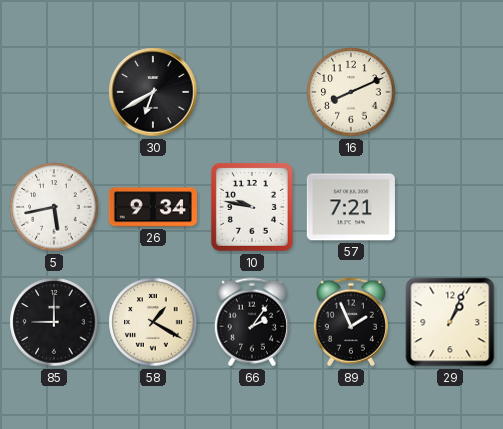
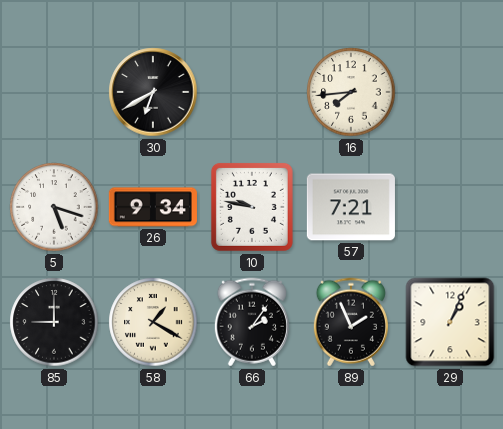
16: 8:11 -> 7:44 (351, 92)
5: 5:43 -> 5:18 (54, 207)
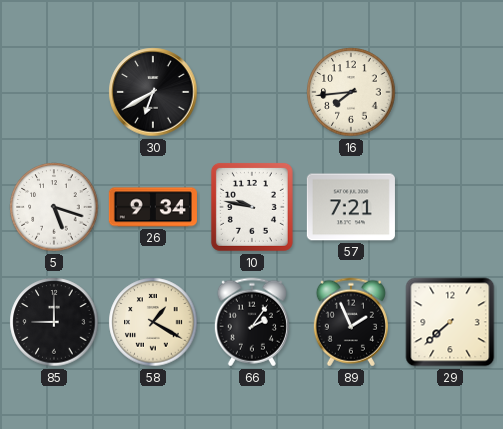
29: 1:04 -> 7:38 (450, 322)
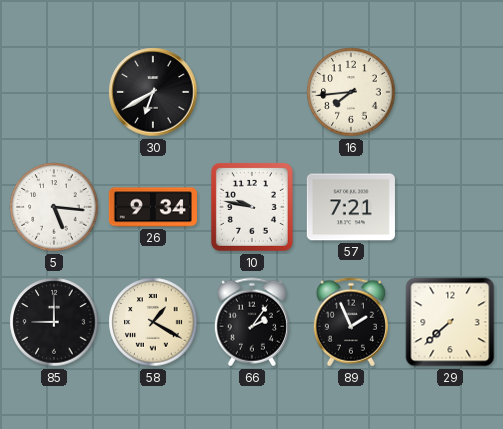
5: 5:18 -> 5:16 (54, 207)
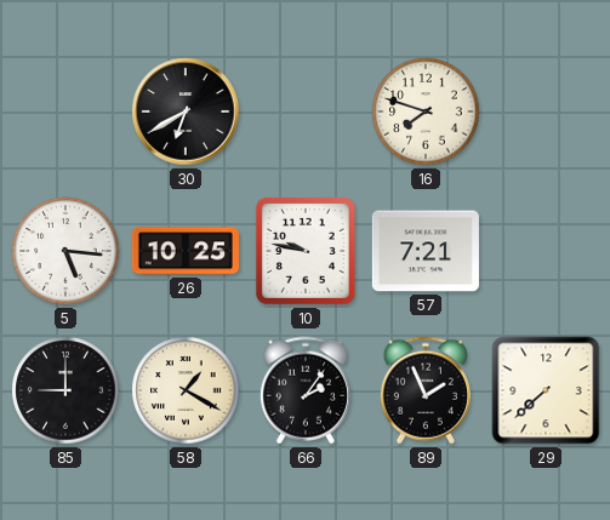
16: 7:44 -> 7:48 (426, 112)
26: 9:34 -> 10:25 (186, 251)
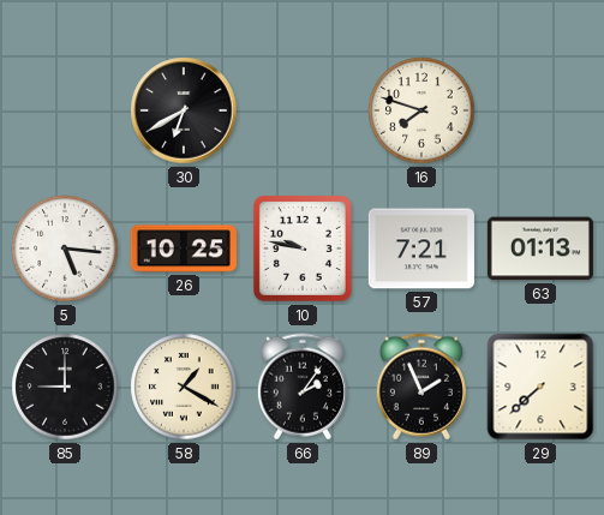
63: none -> 01:13 (540, 248)
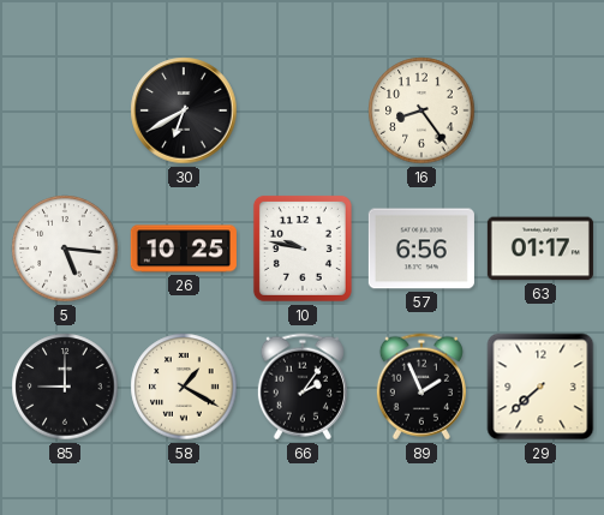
16: 7:48 -> 8:24 (421, 110)
57: 7:21 -> 6:56 (421, 248)
63: 01:13 -> 01:17 (540, 248)
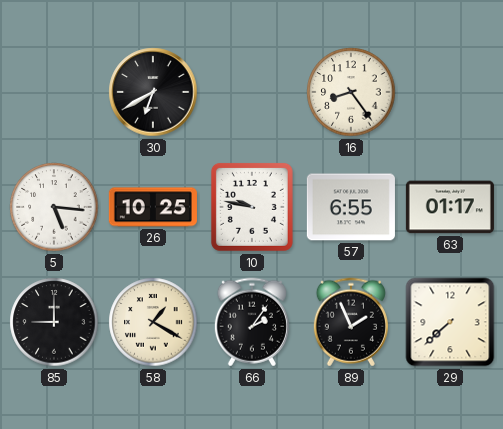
57: 6:56 -> 6:55 (351, 207)
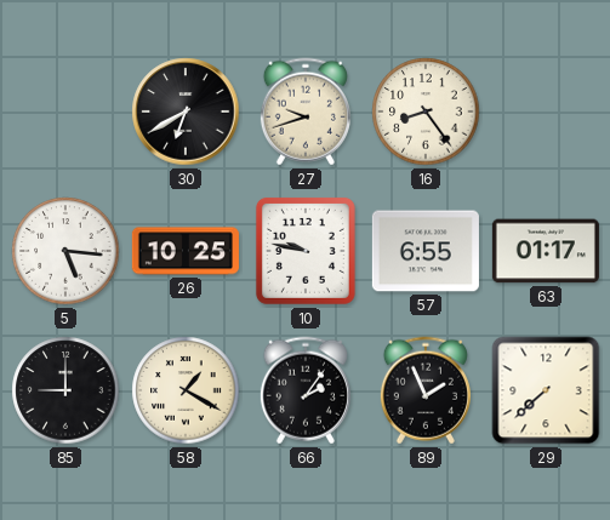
27: none -> 9:42 (306, 112)
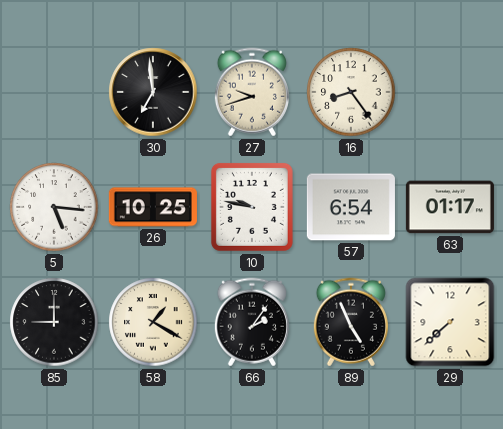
30: 6:40 -> 6:59 (153, 92)
57: 6:55 -> 6:54 (351, 207)
89: 1:56 -> 4:56 (351, 322)
